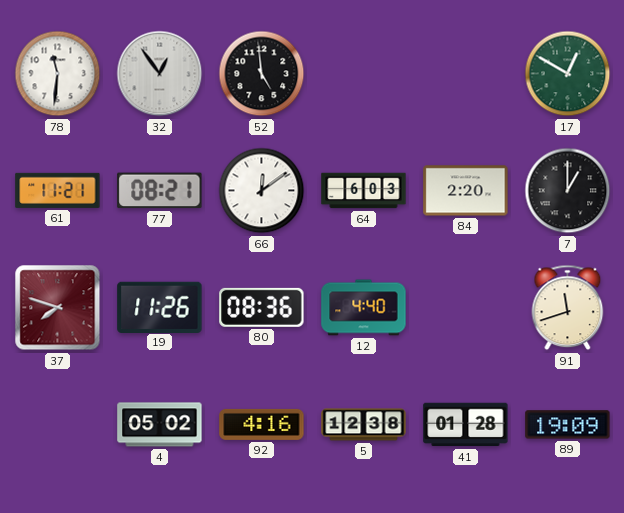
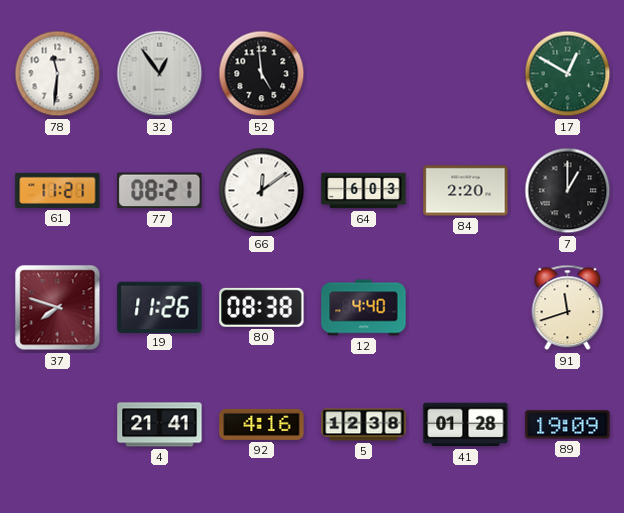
80: 08:36 -> 08:38 (262, 307)
4: 05:02 -> 21:41 (160, 425)
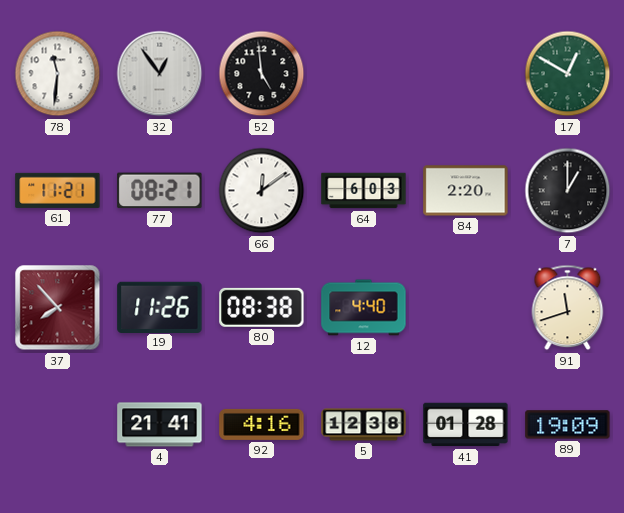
37: 7:48 -> 7:53 (58, 308)
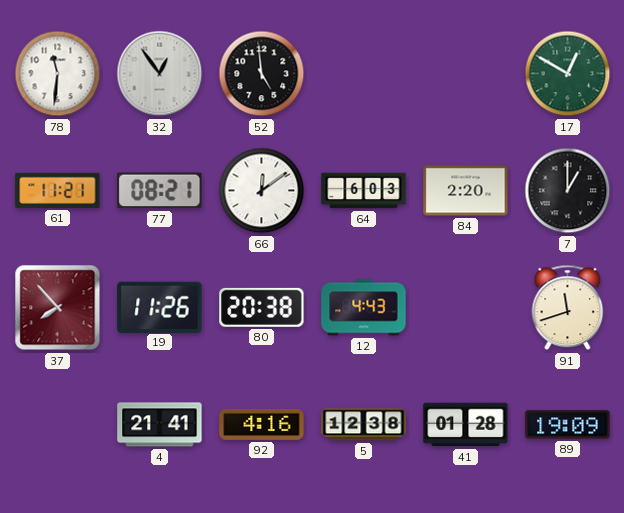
80: 08:38 -> 20:38 (262, 307)
12: 4:40 -> 4:43 (364, 308)
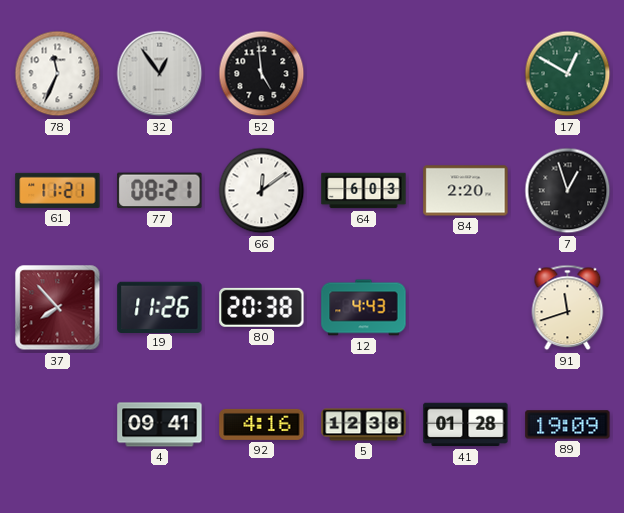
78: 11:31 -> 11:34 (58, 74)
7: 1:00 -> 12:57 (568, 191)
4: 21:41 -> 09:41 (160, 425)
